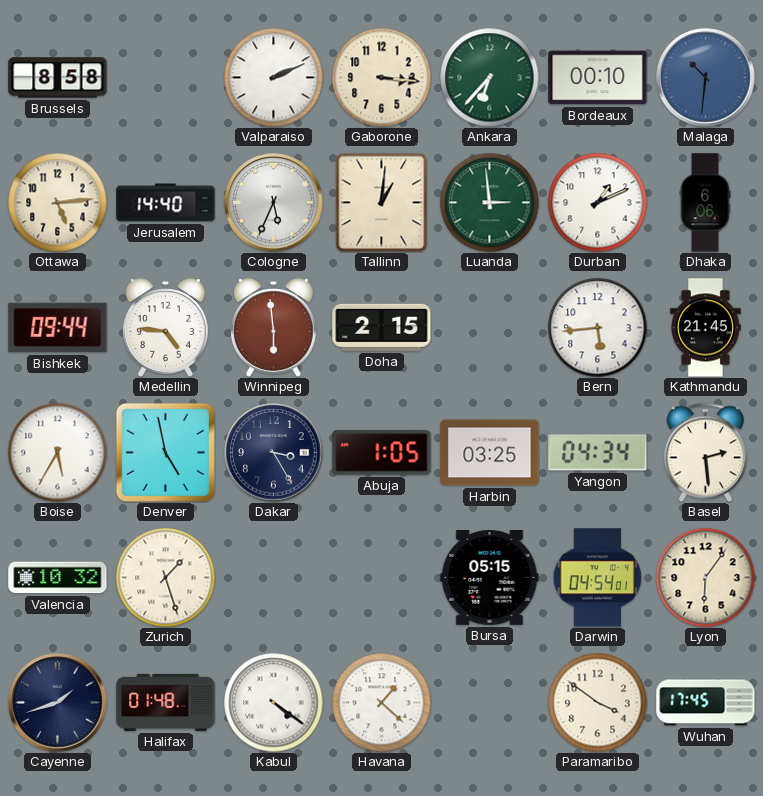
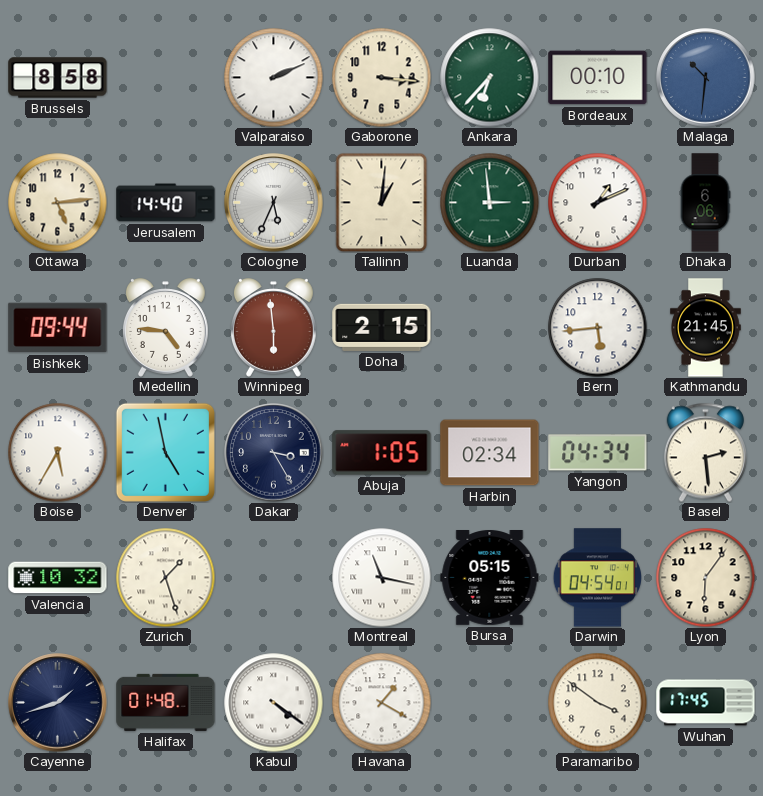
Harbin: 03:25 -> 02:34 (490, 453)
Montreal: none -> 11:17 (382, 578)
Havana: 1:22 -> 1:20 (382, 703)
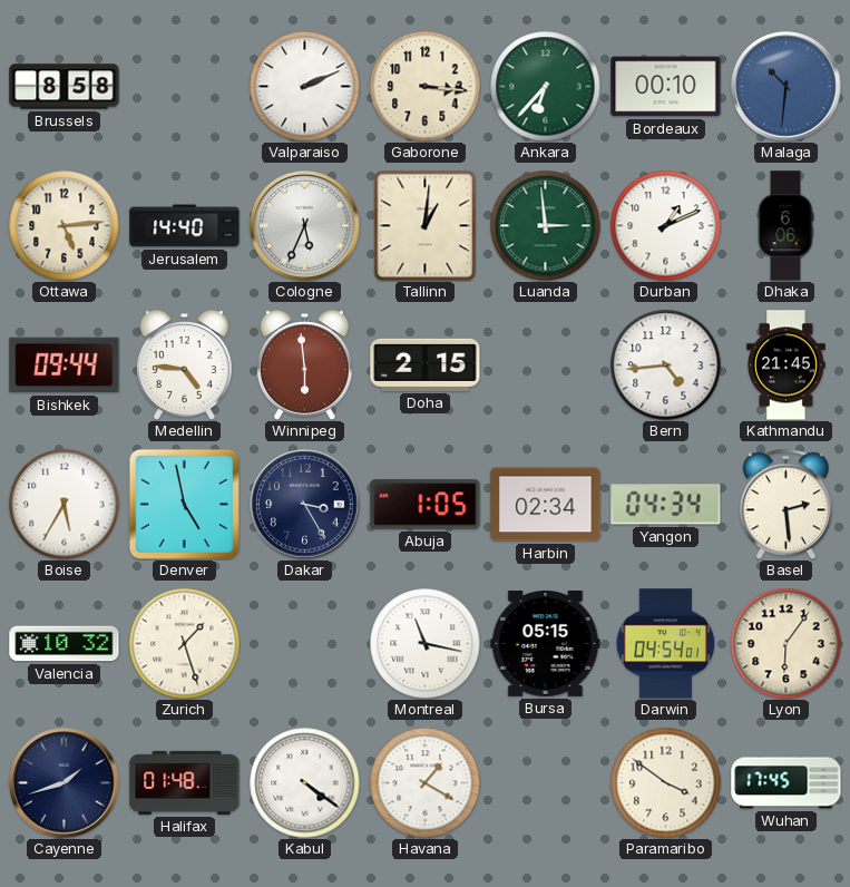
Bern: 5:44 -> 4:44 (666, 365)
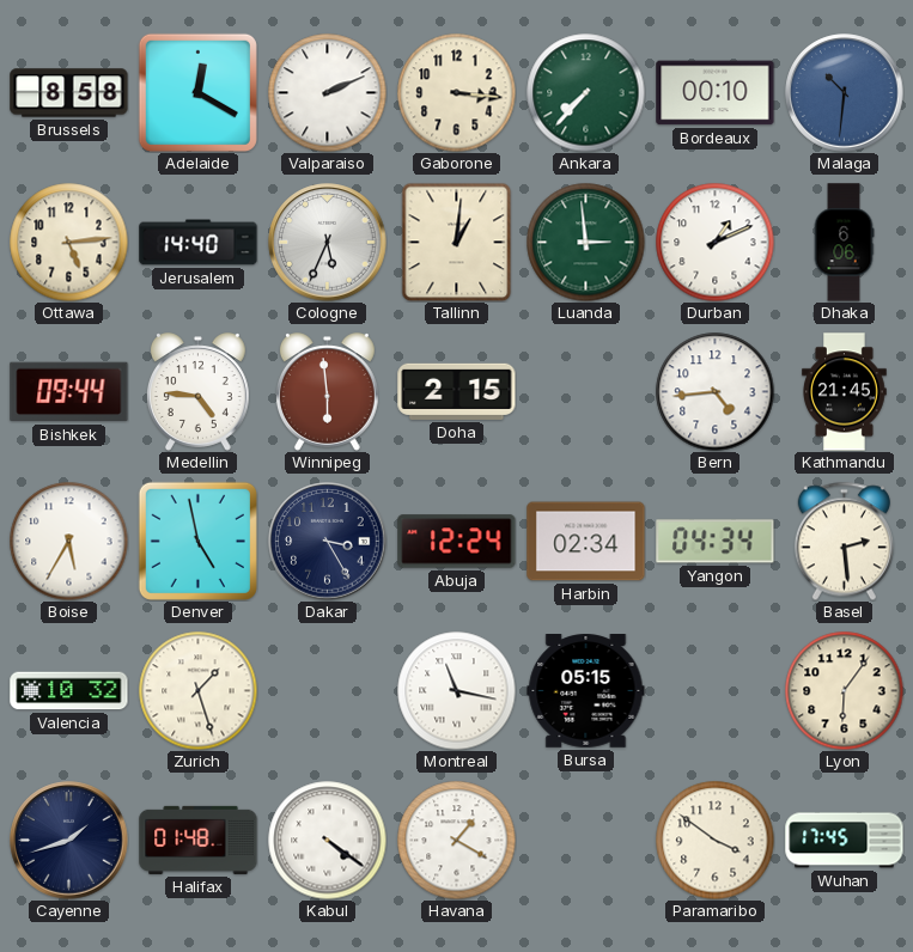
Adelaide: none -> 12:20 (197, 92)
Ankara: 6:37 -> 7:37 (586, 93)
Abuja: 1:05 -> 12:24 (457, 542)
Darwin: 04:54 -> none (665, 644)
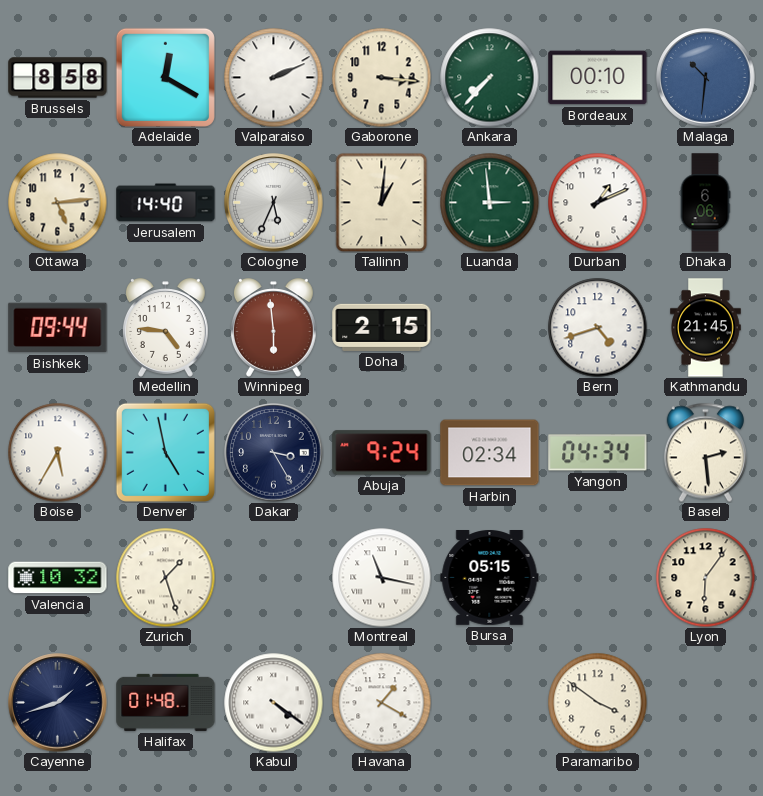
Bern: 4:44 -> 4:42 (598, 328)
Abuja: 12:24 -> 9:24 (382, 453)
Wuhan: 17:45 -> none (845, 841)
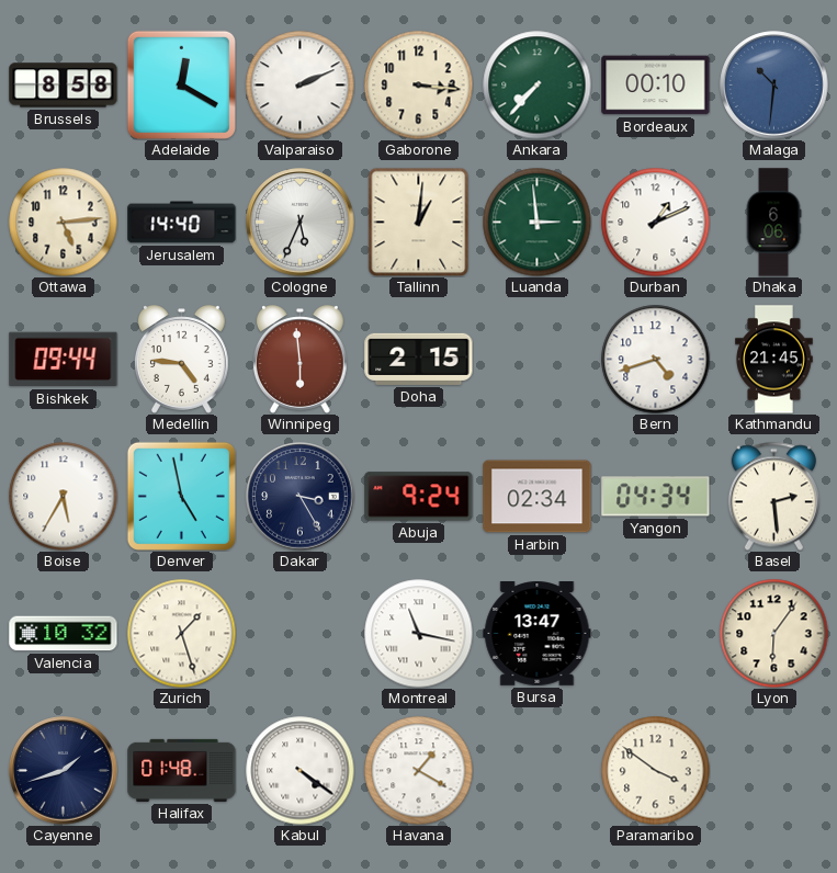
Bursa: 05:15 -> 13:47 (538, 634)
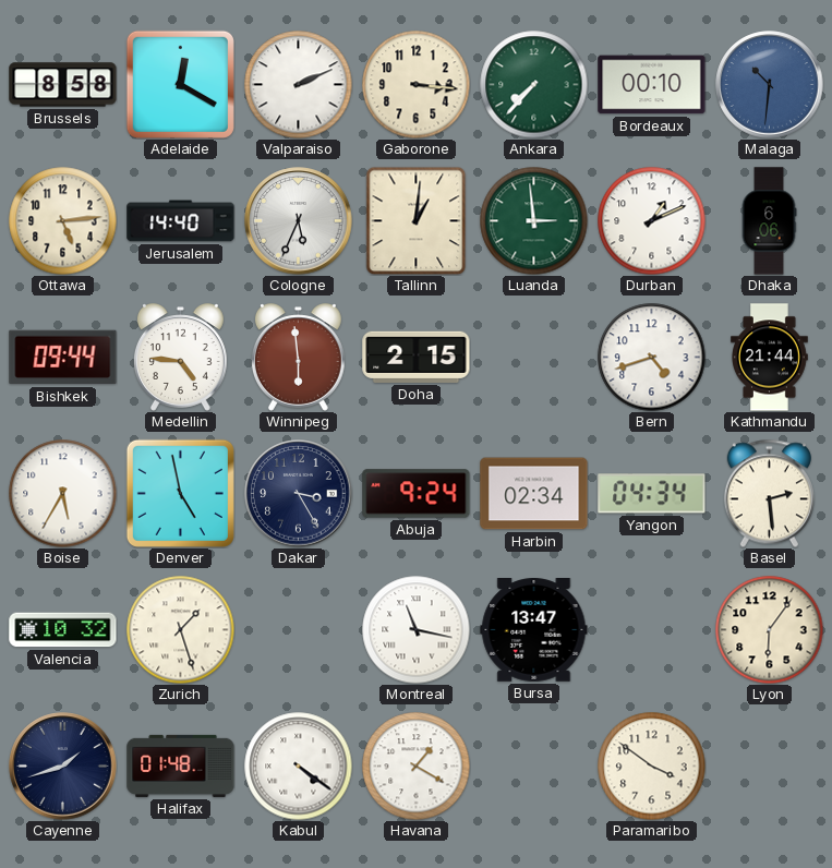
Kathmandu: 21:45 -> 21:44 (770, 358)
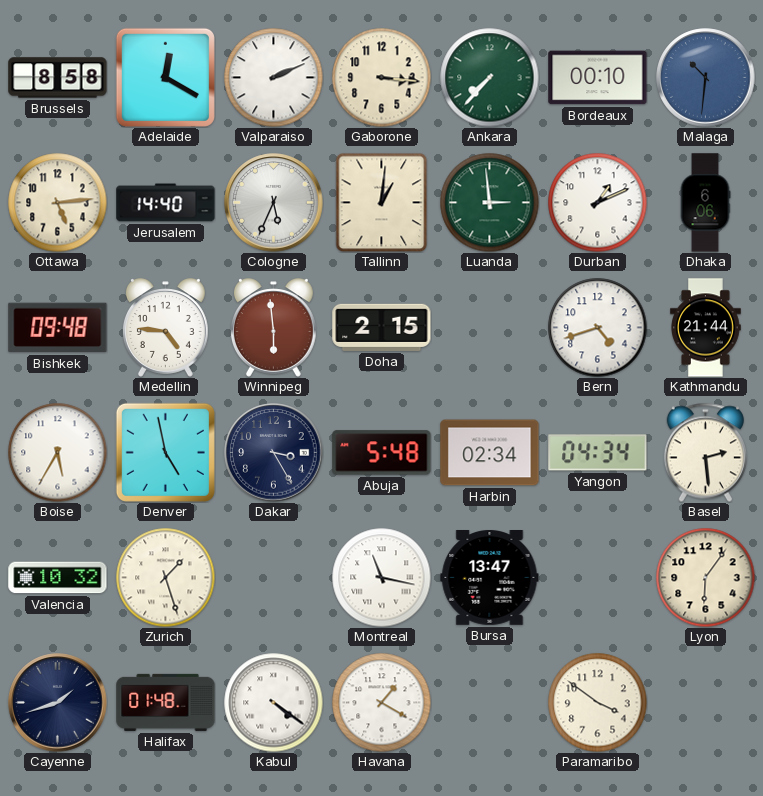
Bishkek: 09:44 -> 09:48 (58, 328)
Abuja: 9:24 -> 5:48 (382, 453)
